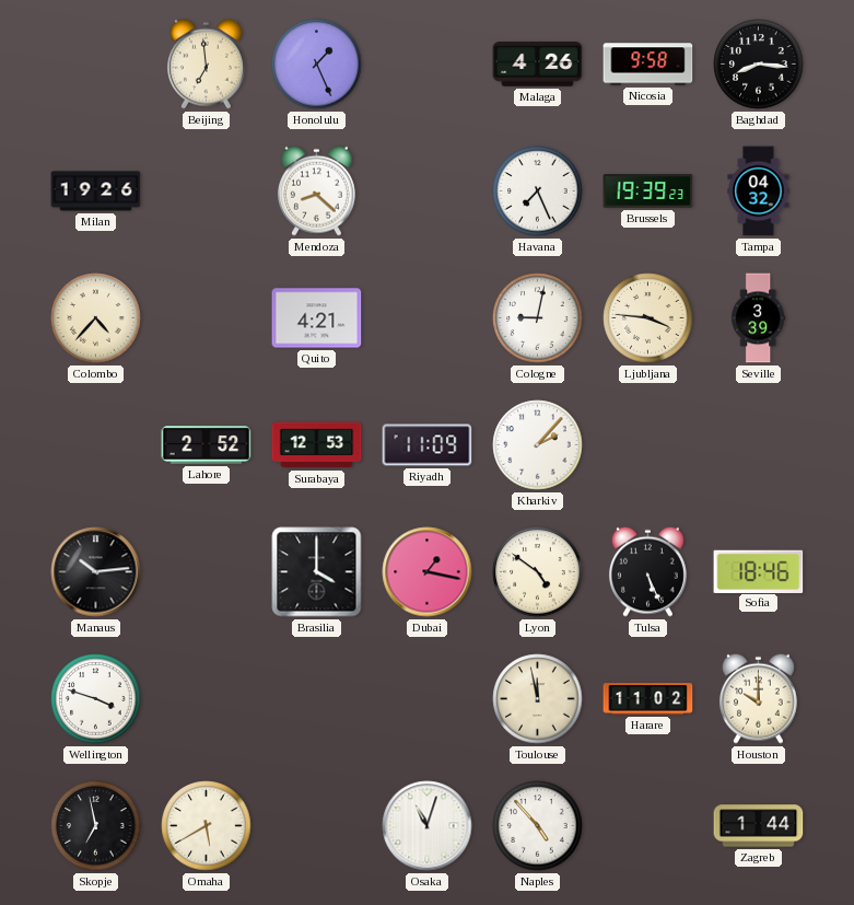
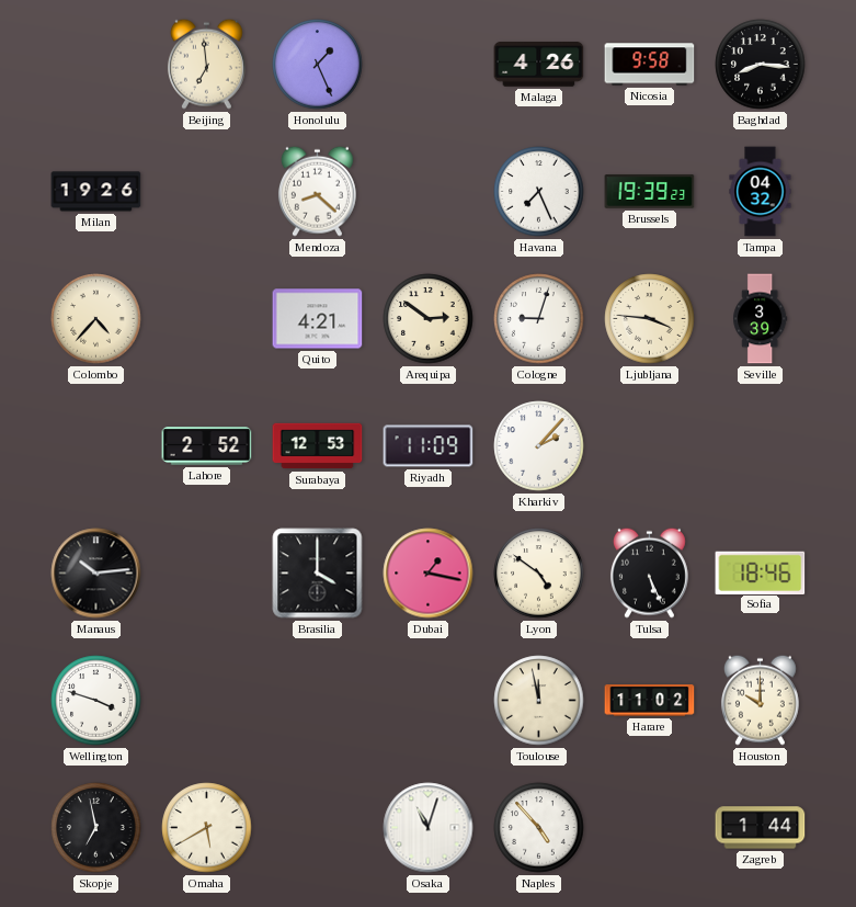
Arequipa: none -> 2:51 (429, 319)
Cologne: 9:02 -> 9:03 (539, 319)
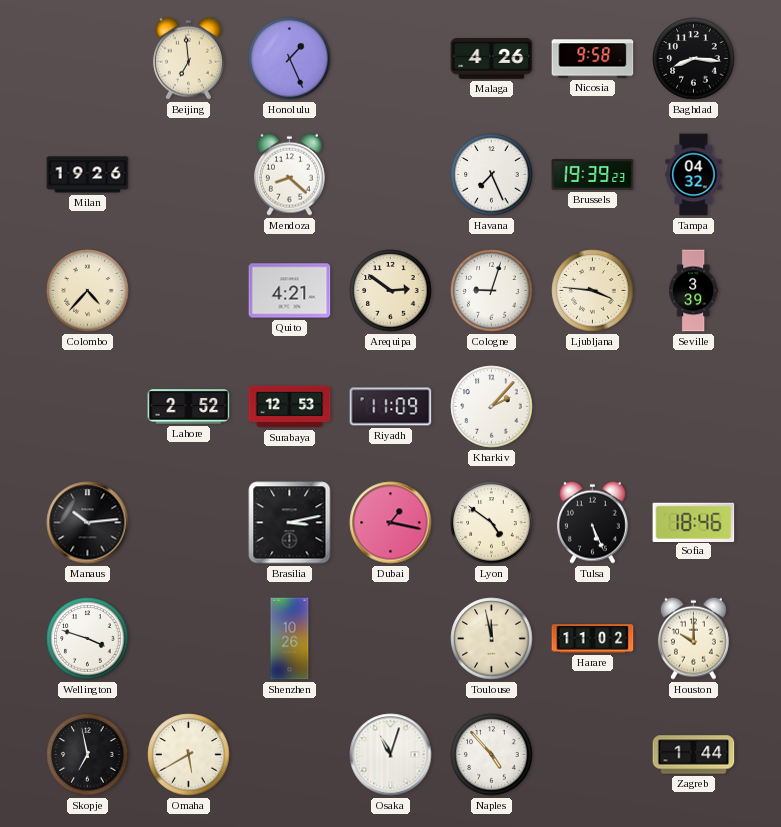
Brasilia: 4:00 -> 3:13 (290, 523)
Shenzhen: none -> 10:26 (290, 639)
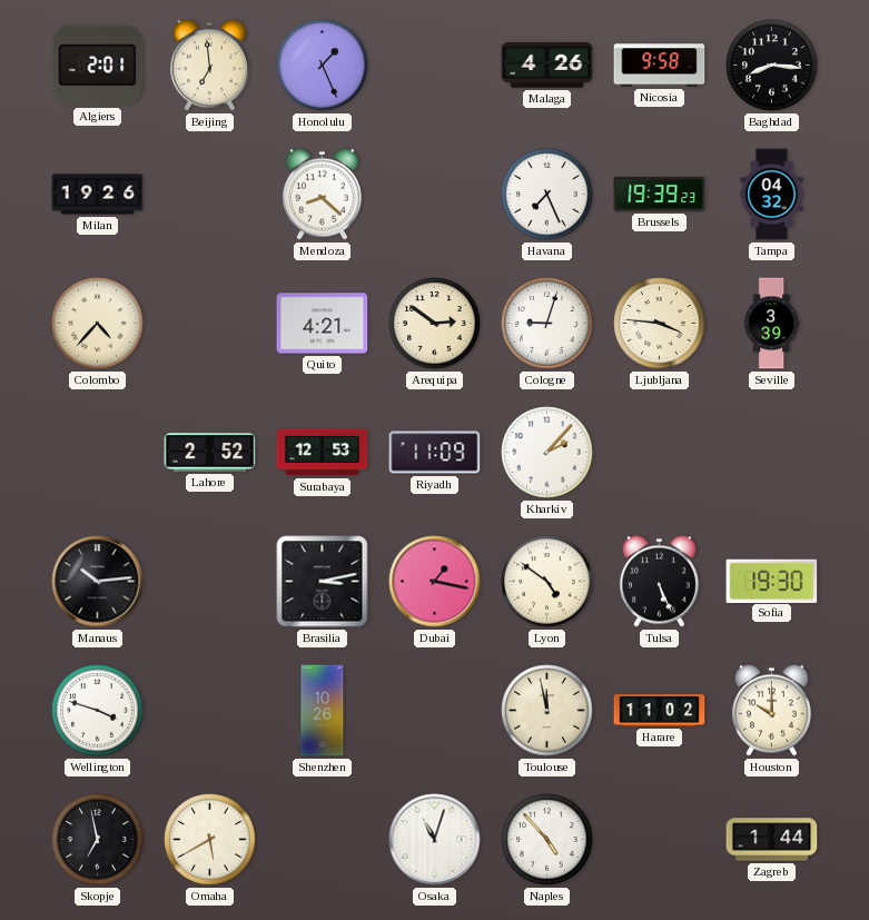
Algiers: none -> 2:01 (98, 66)
Sofia: 18:46 -> 19:30 (772, 581)
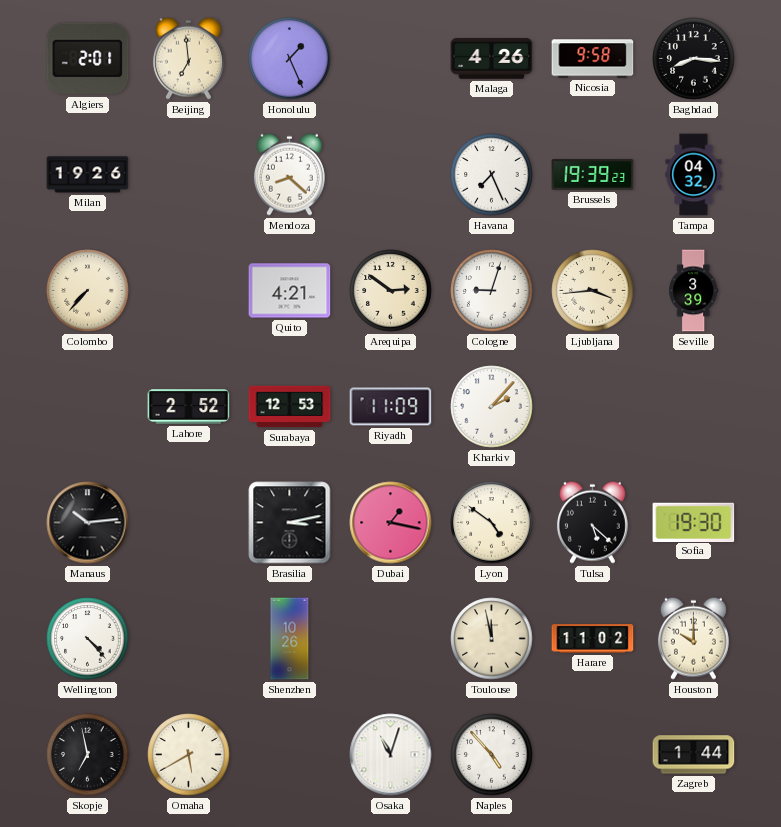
Colombo: 4:37 -> 7:37 (88, 291)
Ljubljana: 3:46 -> 3:44 (593, 291)
Tulsa: 5:26 -> 5:22 (592, 522)
Wellington: 3:48 -> 4:23 (88, 639)
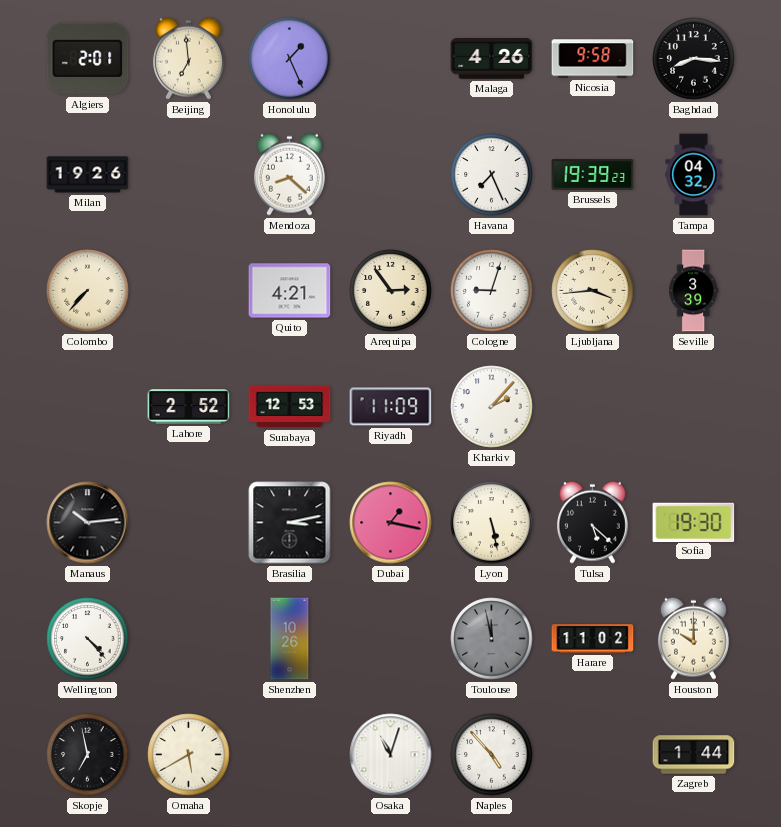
Arequipa: 2:51 -> 2:54 (391, 291)
Lyon: 4:51 -> 5:28 (492, 523)
Toulouse dial: cream -> grey (492, 639)
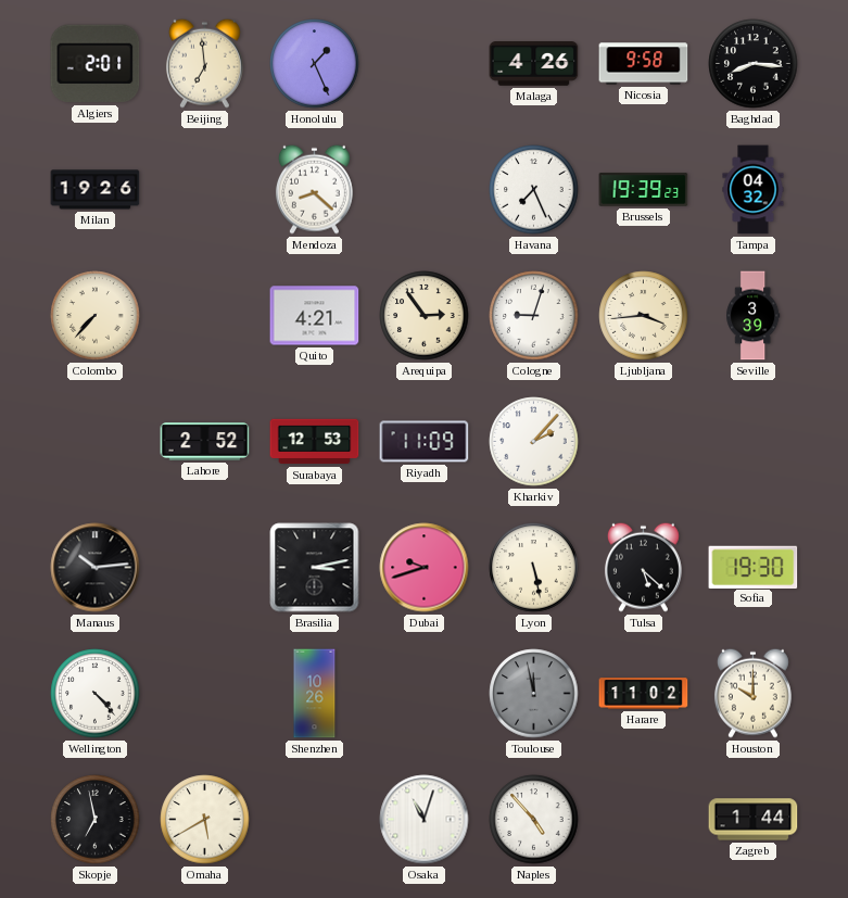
Dubai: 1:17 -> 9:42 (425, 568)
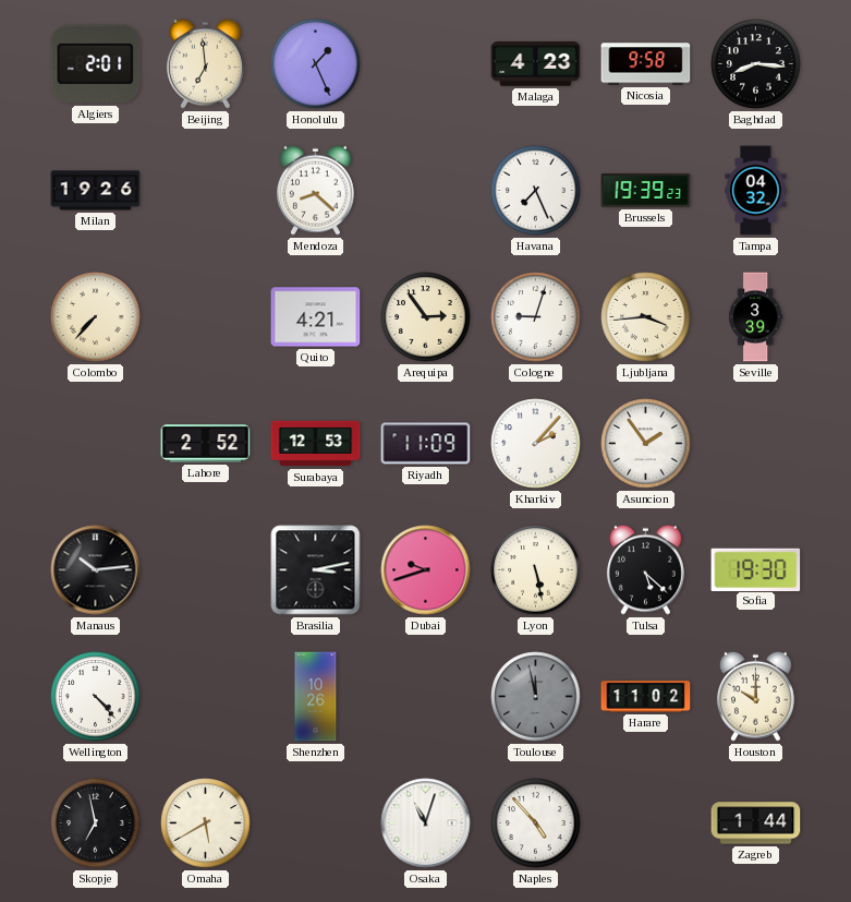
Malaga: 4:26 -> 4:23 (536, 64)
Asuncion: none -> 1:54 (646, 444)
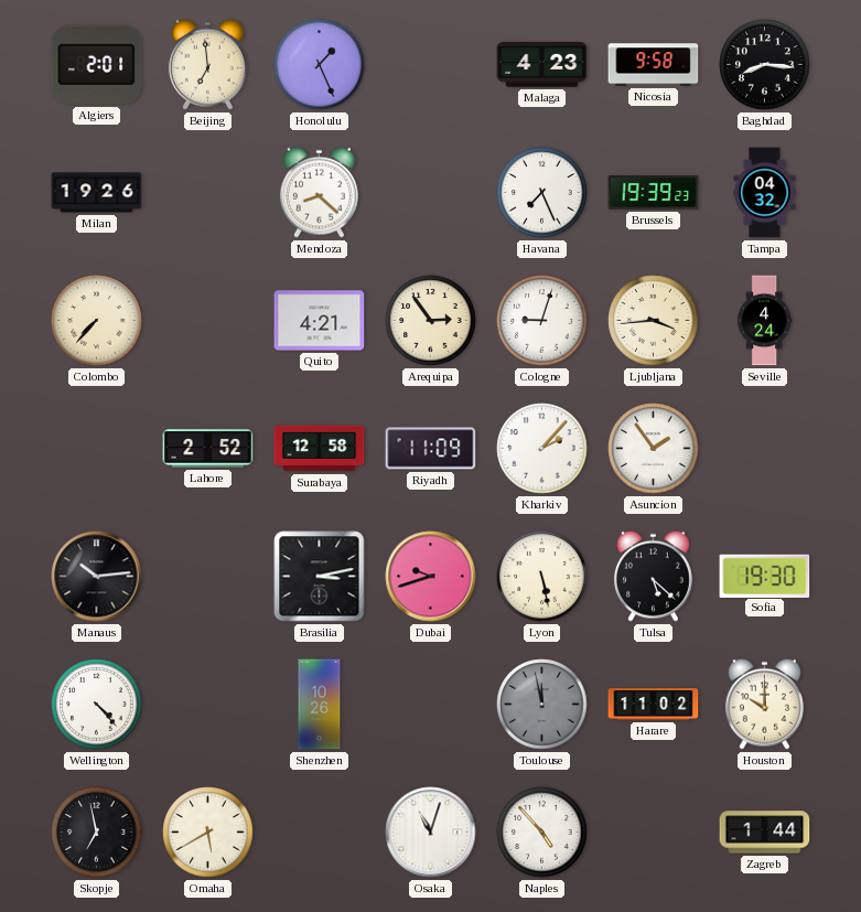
Seville: 3:39 -> 4:24 (765, 321)
Surabaya: 12:53 -> 12:58 (320, 449)
